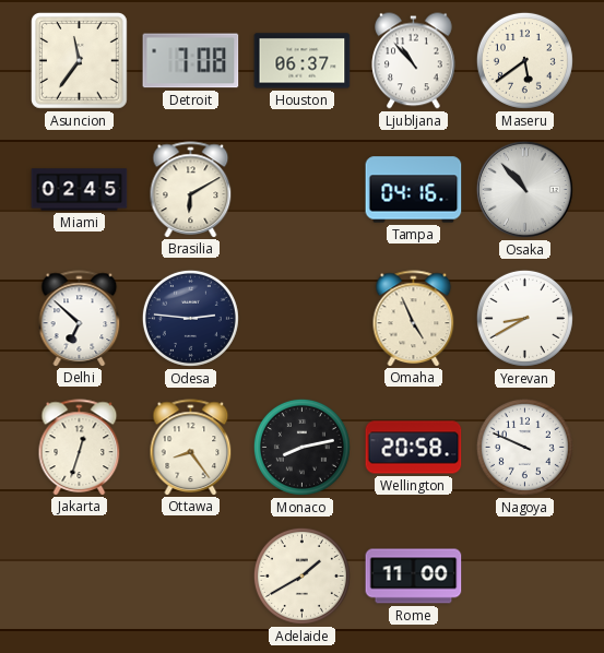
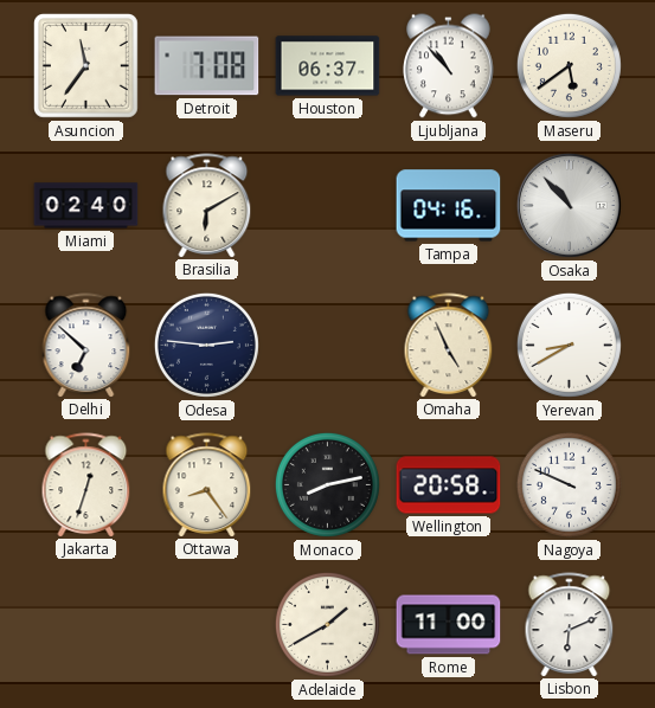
Miami: 02:45 -> 02:40 (86, 206)
Lisbon: none -> 6:11 (570, 624)
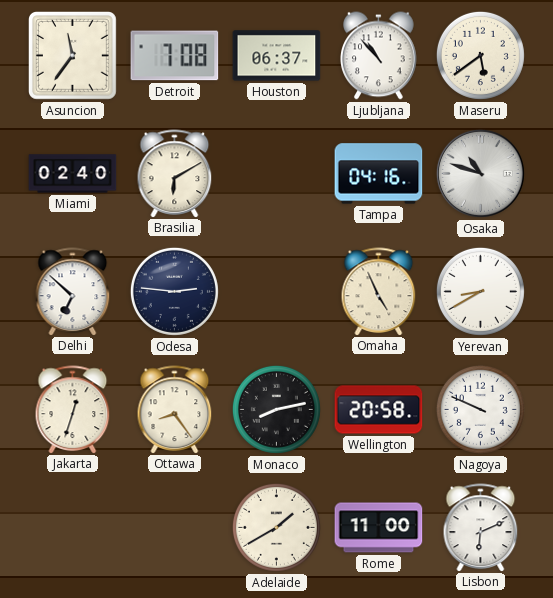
Osaka: 10:53 -> 10:48 (480, 173)
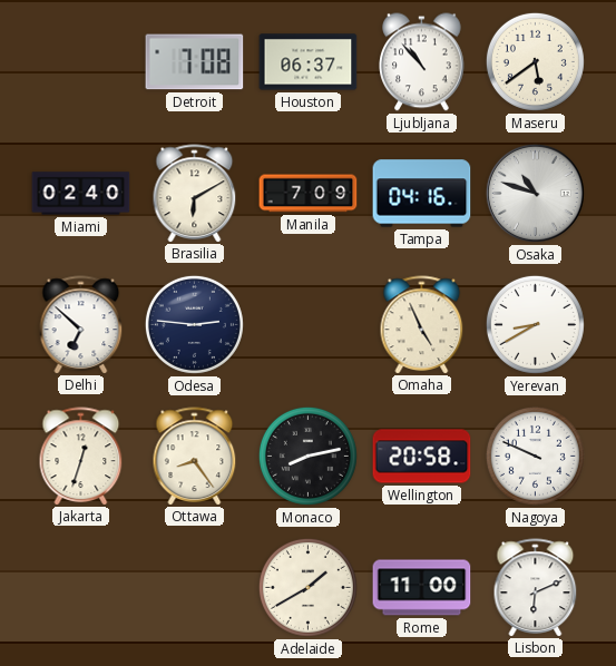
Asuncion: 11:36 -> none (73, 56)
Manila: none -> 7:09 (309, 194)
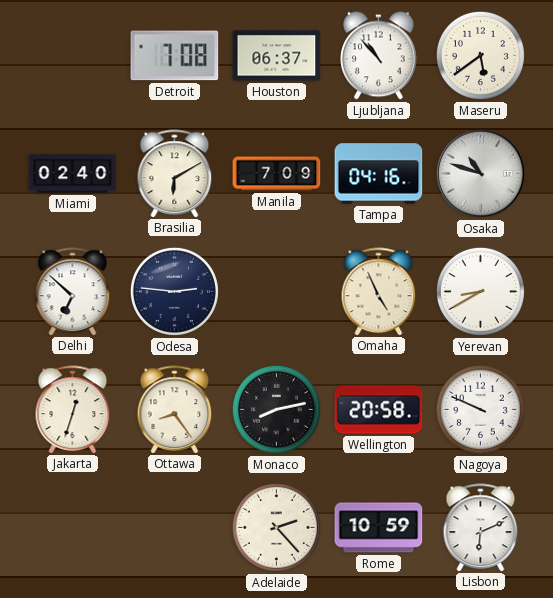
Adelaide: 1:40 -> 2:23 (276, 527)
Rome: 11:00 -> 10:59 (379, 528)
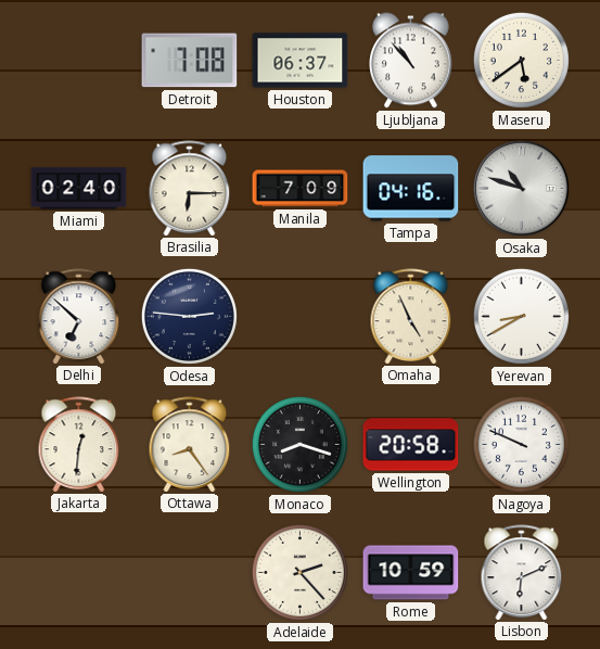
Brasilia: 6:10 -> 6:15 (190, 188)
Jakarta: 12:33 -> 12:31 (79, 444)
Monaco: 8:13 -> 8:18 (299, 444)
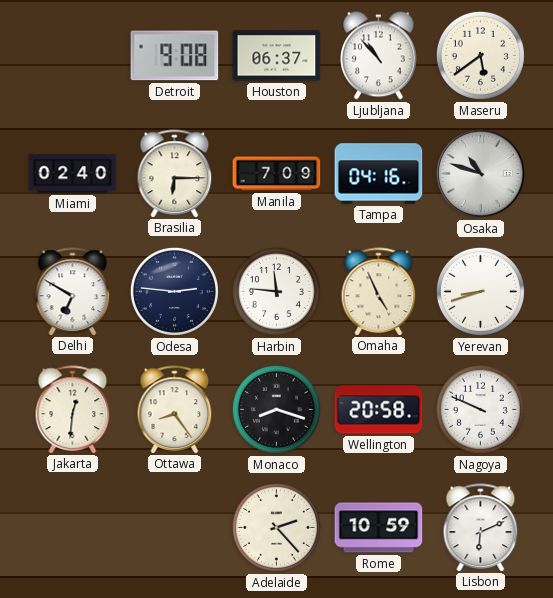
Detroit: 7:08 -> 9:08 (175, 56)
Delhi: 6:52 -> 6:50 (73, 291)
Harbin: none -> 11:46 (276, 291)
Yerevan: 8:40 -> 8:42 (480, 291)
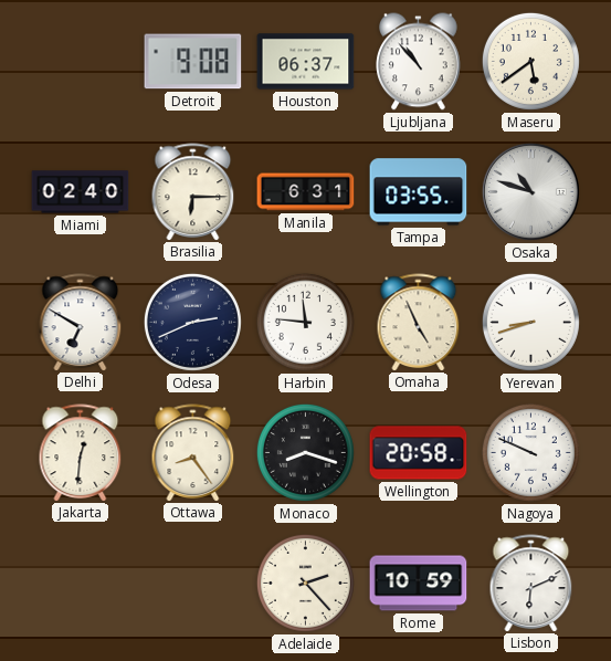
Manila: 7:09 -> 6:31 (306, 192)
Tampa: 04:16 -> 03:55 (419, 192)
Odesa: 2:46 -> 2:41 (192, 322)
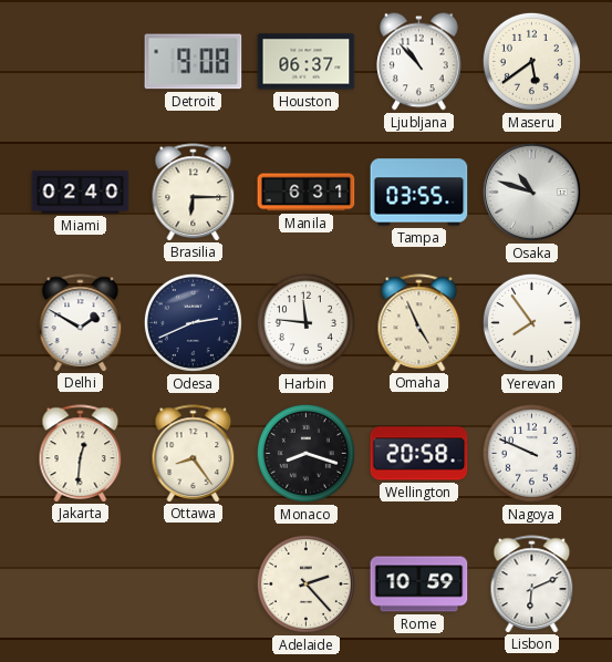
Delhi: 6:50 -> 1:50 (81, 322)
Yerevan: 8:42 -> 7:54 (531, 322)
